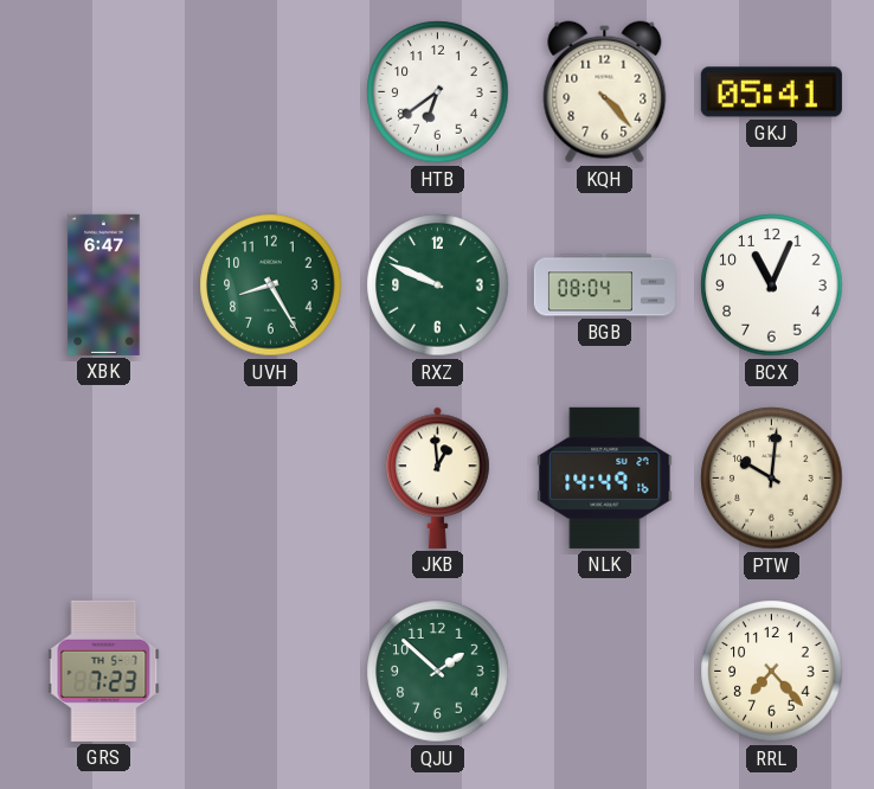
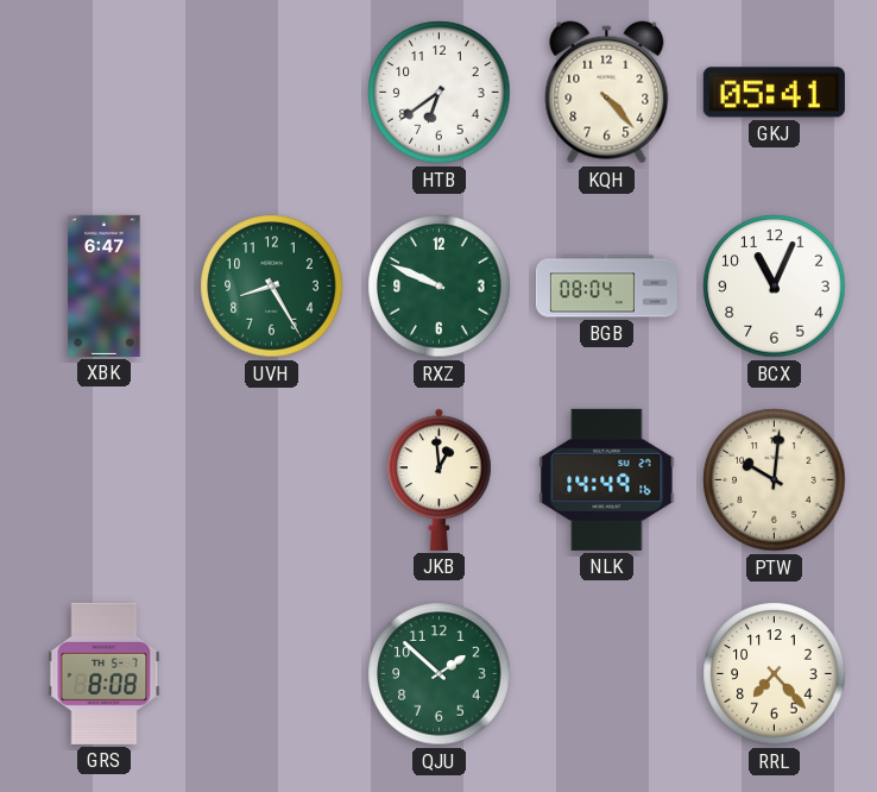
GRS: 7:23 -> 8:08 (105, 673)
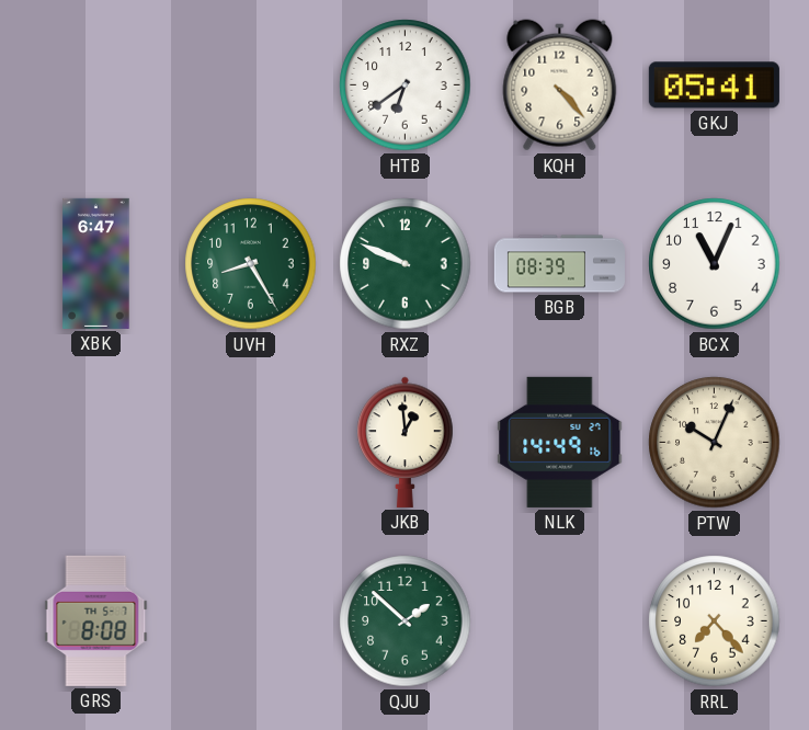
BGB: 08:04 -> 08:39 (559, 264)
PTW: 10:01 -> 10:04 (715, 443)
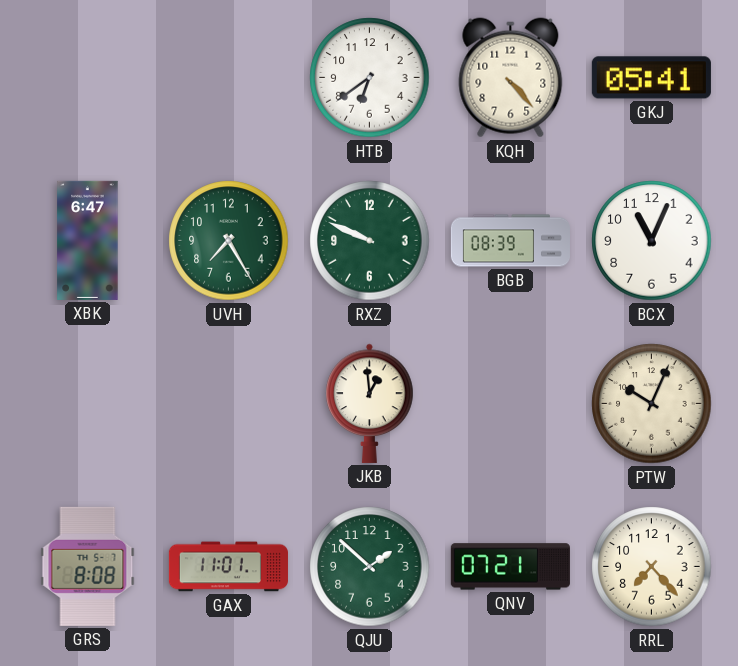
UVH: 8:25 -> 7:25 (229, 241)
NLK: 14:49 -> none (560, 442)
GAX: none -> 11:01 (228, 567)
QNV: none -> 07:21 (510, 567)
